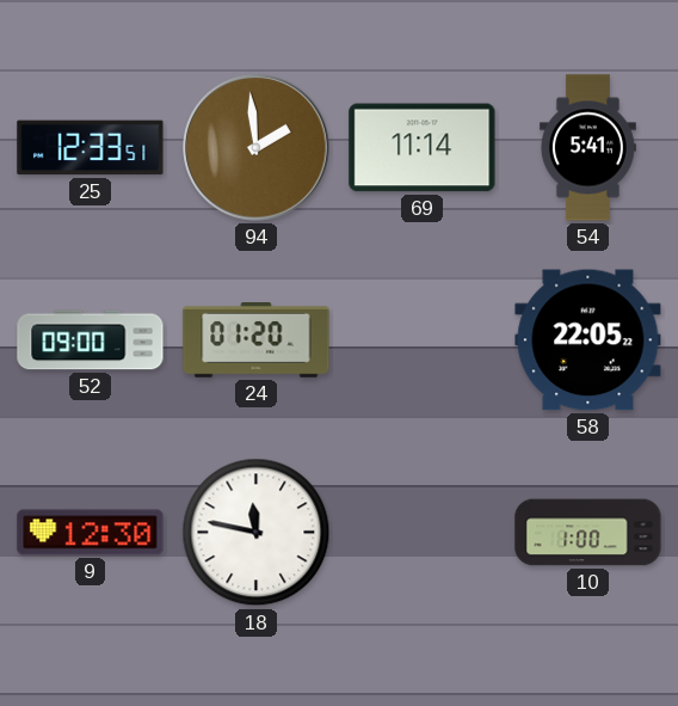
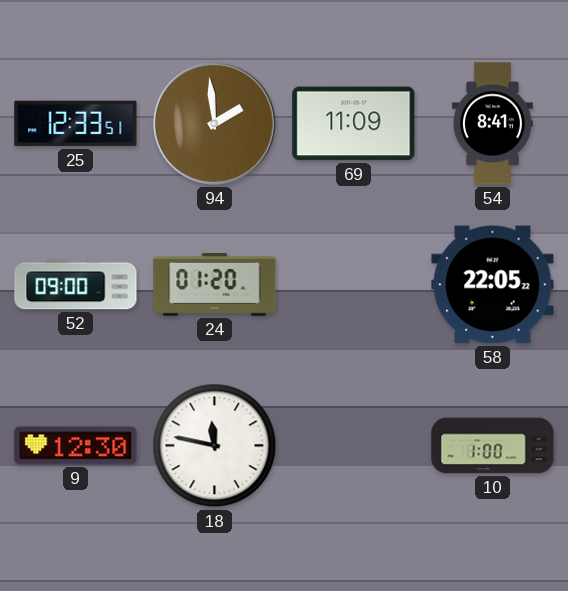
69: 11:14 -> 11:09 (354, 124)
54: 5:41 -> 8:41 (492, 124)
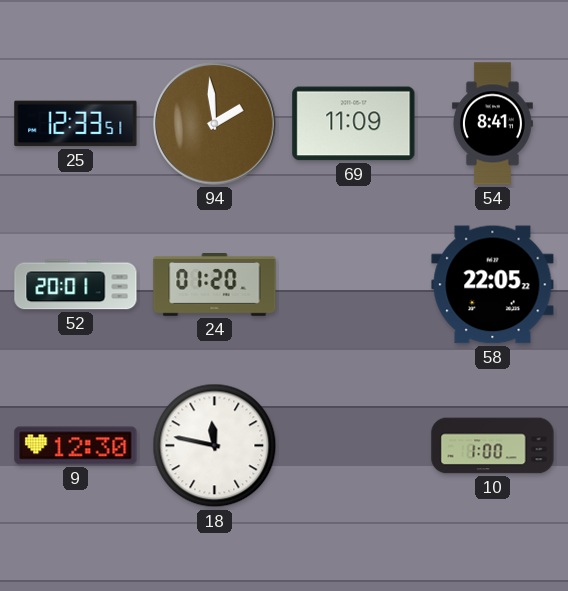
52: 09:00 -> 20:01 (76, 285)
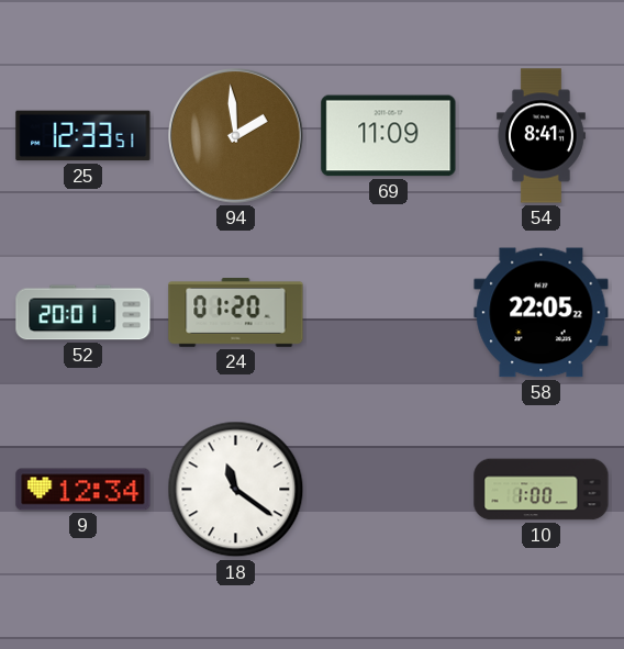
9: 12:30 -> 12:34 (83, 490)
18: 11:47 -> 11:21 (236, 490)
